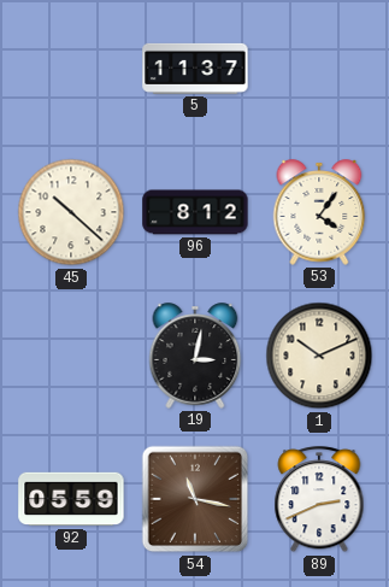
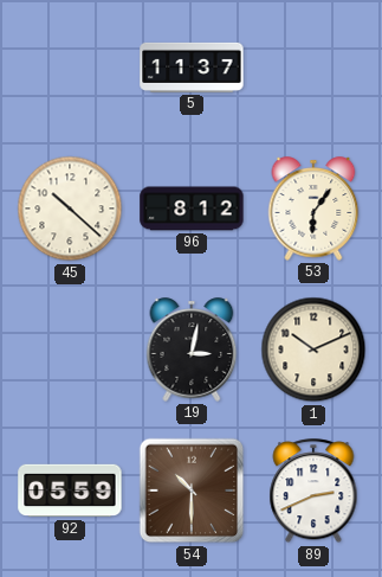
53: 4:06 -> 6:06 (313, 209)
54: 11:17 -> 10:30 (192, 491)
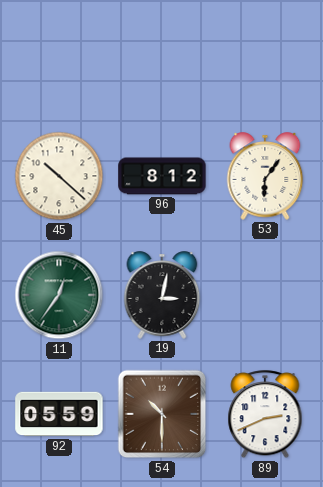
5: 11:37 -> none (192, 68)
11: none -> 12:36 (59, 295)
1: 10:11 -> none (313, 350)
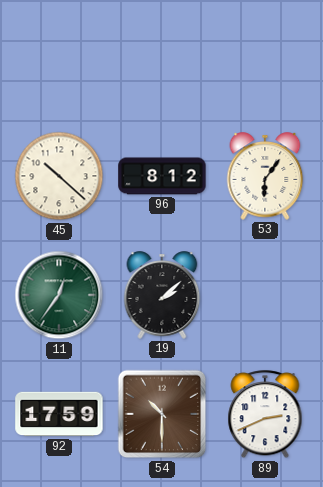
19: 3:02 -> 2:08 (162, 295)
92: 05:59 -> 17:59 (59, 414)
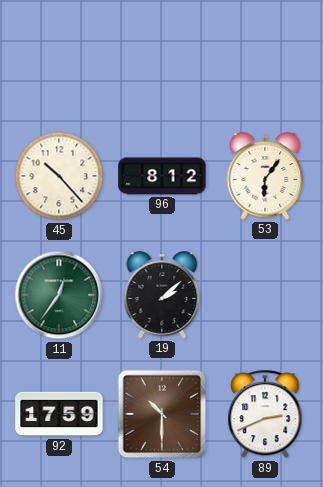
45: 10:22 -> 10:23 (59, 176)
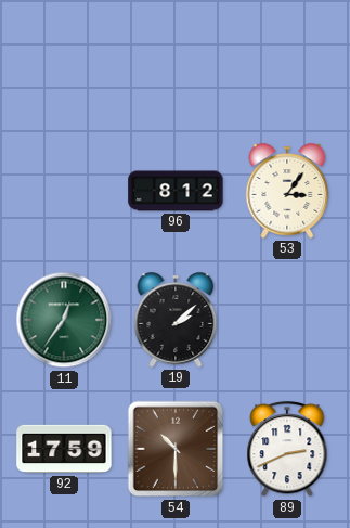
45: 10:23 -> none (59, 176)
53: 6:06 -> 3:06 (287, 191)
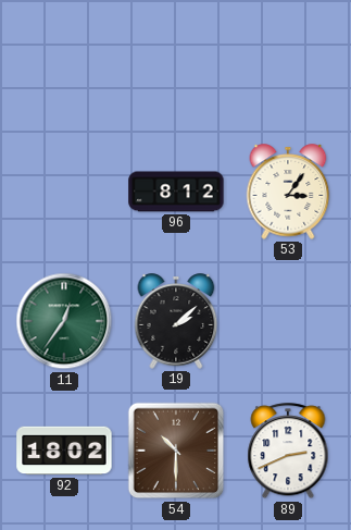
92: 17:59 -> 18:02 (64, 451)
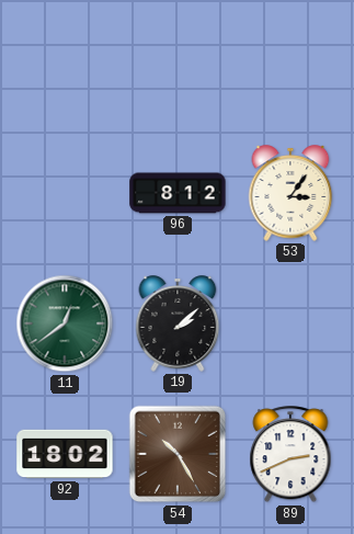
11: 12:36 -> 12:39 (65, 323)
54: 10:30 -> 10:25 (178, 454)
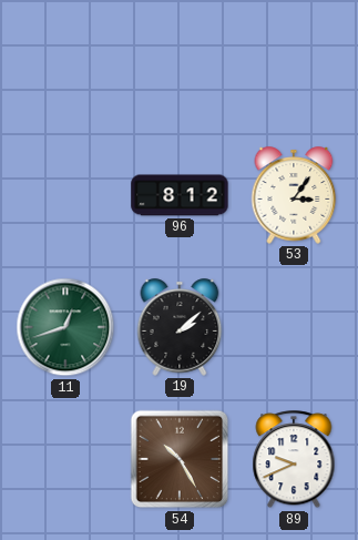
11: 12:39 -> 12:42 (65, 327)
92: 18:02 -> none (65, 454)
89: 2:41 -> 9:41 (294, 460)
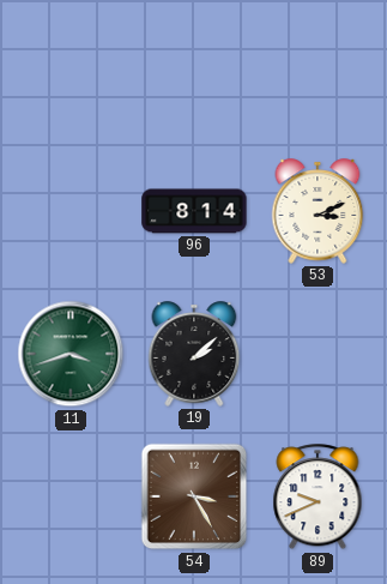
96: 8:12 -> 8:14 (194, 211)
53: 3:06 -> 3:11 (318, 211)
11: 12:42 -> 3:42 (71, 354)
54: 10:25 -> 3:25 (194, 496)
